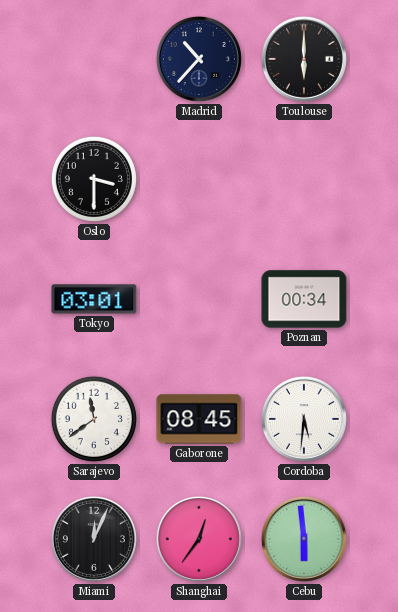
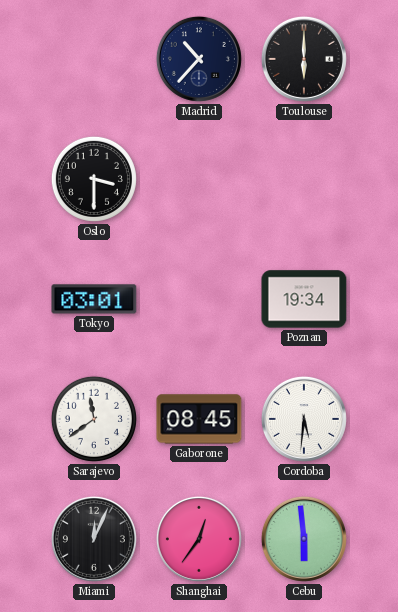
Poznan: 00:34 -> 19:34 (304, 299)
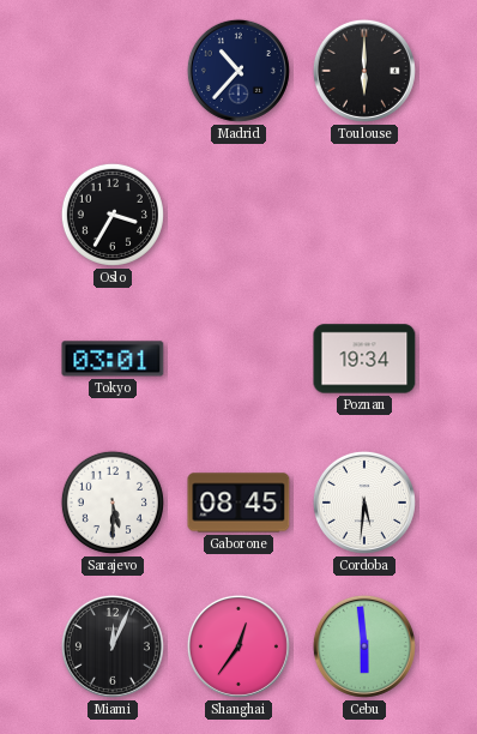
Oslo: 3:30 -> 3:35 (113, 215)
Sarajevo: 11:39 -> 5:30 (113, 503)
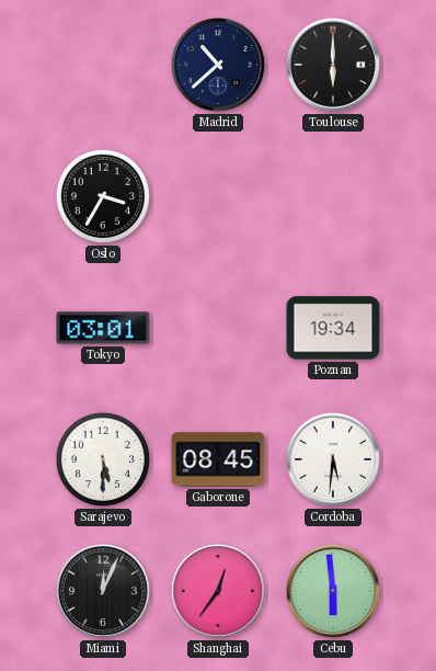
Madrid: 10:37 -> 10:38 (218, 65)
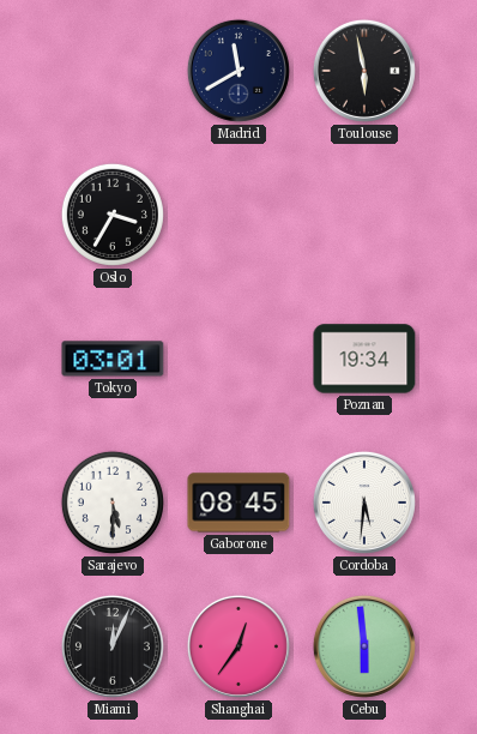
Madrid: 10:38 -> 11:40 (238, 71)
Toulouse: 6:00 -> 5:58 (364, 71)
